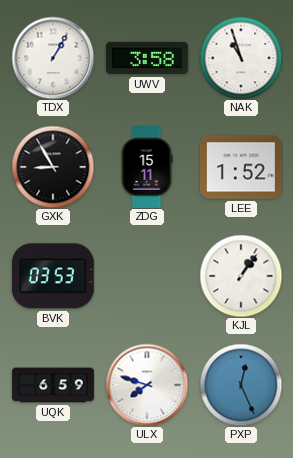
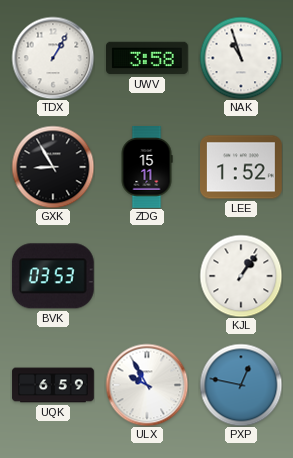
ULX: 7:48 -> 9:55 (147, 385)
PXP: 12:26 -> 12:47 (241, 385)
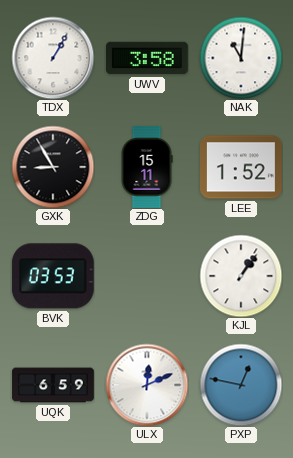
NAK: 10:57 -> 11:01 (241, 58)
ULX: 9:55 -> 12:11 (147, 385)
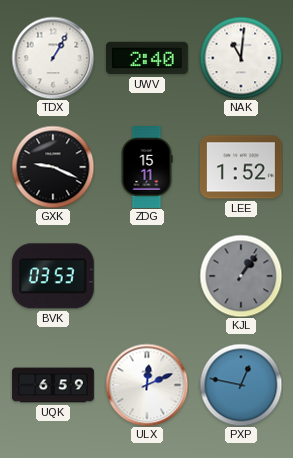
UWV: 3:58 -> 2:40 (148, 58)
GXK: 8:55 -> 9:19 (53, 167)
KJL dial: white -> grey (241, 276)
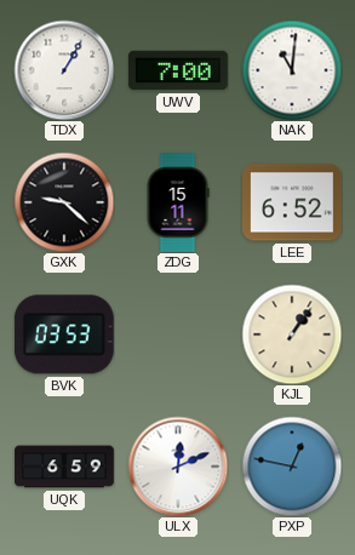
UWV: 2:40 -> 7:00 (179, 70)
GXK: 9:19 -> 9:22 (64, 202)
LEE: 1:52 -> 6:52 (293, 202)
KJL dial: grey -> cream (292, 334)
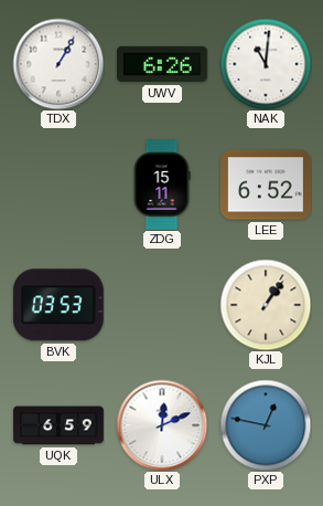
UWV: 7:00 -> 6:26 (163, 64)
GXK: 9:22 -> none (64, 202)
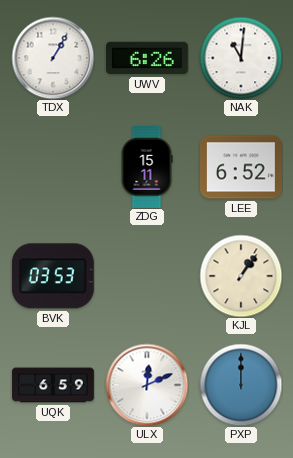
PXP: 12:47 -> 12:00 (241, 385)
